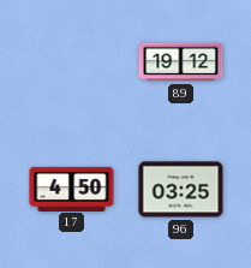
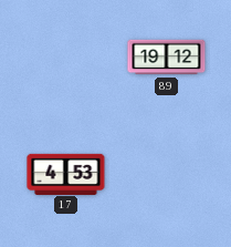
17: 4:50 -> 4:53 (66, 174)
96: 03:25 -> none (181, 190)
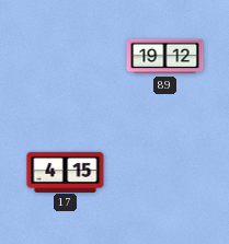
17: 4:53 -> 4:15 (66, 172)
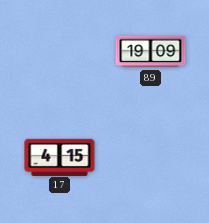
89: 19:12 -> 19:09 (151, 52)
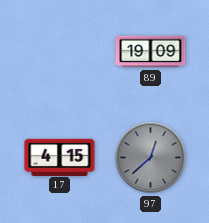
97: none -> 12:38 (151, 158)
